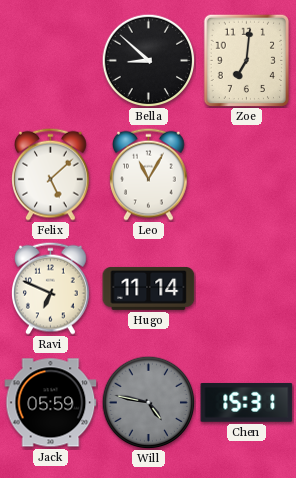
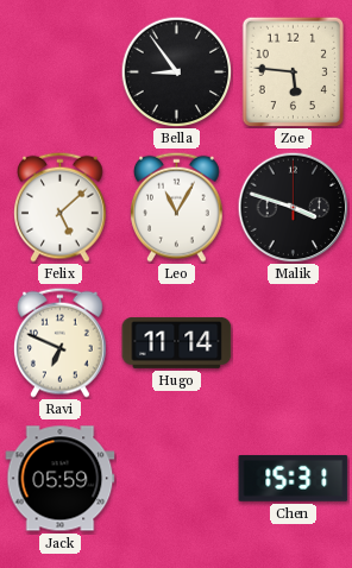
Bella: 8:52 -> 8:54 (176, 71)
Zoe: 7:01 -> 5:46 (293, 71)
Malik: none -> 3:48 (293, 207)
Will: 4:47 -> none (148, 402)
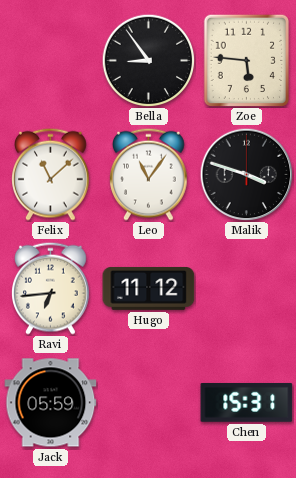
Felix: 5:08 -> 11:08 (51, 174)
Leo: 11:05 -> 11:06 (149, 174)
Ravi: 6:49 -> 6:44 (51, 288)
Hugo: 11:14 -> 11:12 (149, 288)
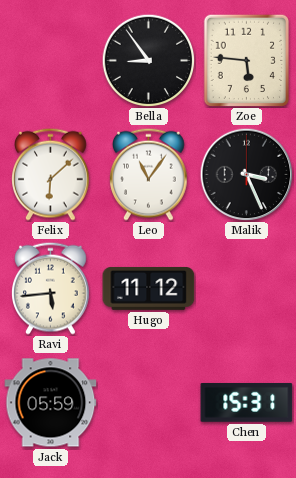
Felix: 11:08 -> 6:08 (51, 174)
Malik: 3:48 -> 3:26 (246, 174)
Ravi: 6:44 -> 5:44 (51, 288)
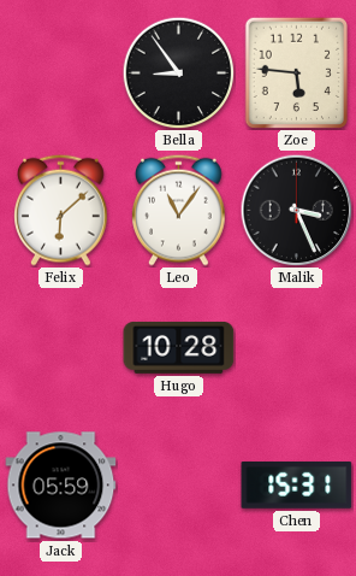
Ravi: 5:44 -> none (51, 288)
Hugo: 11:12 -> 10:28 (179, 347)
